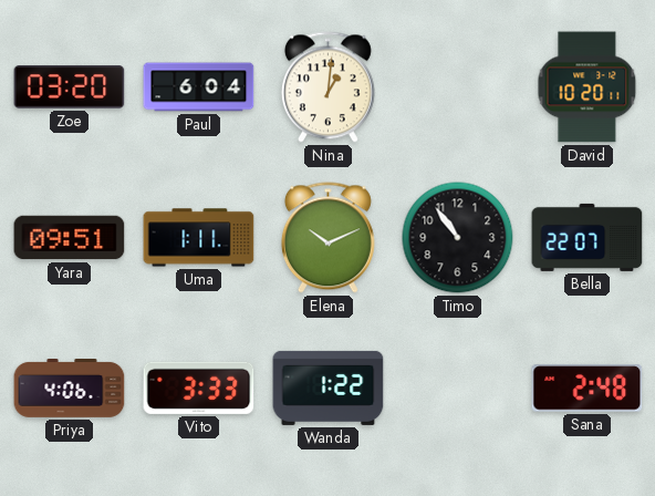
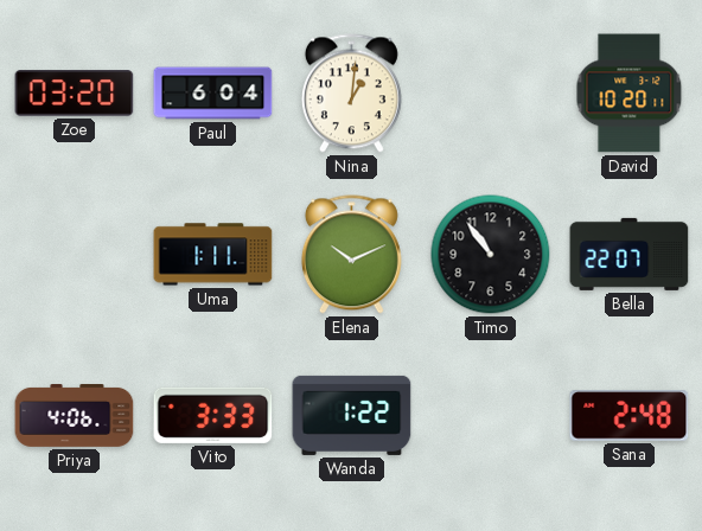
Yara: 09:51 -> none (70, 238)
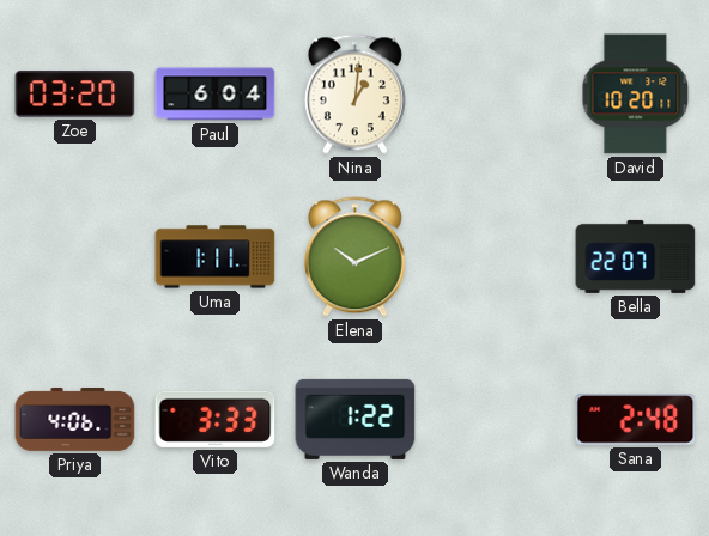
Timo: 10:54 -> none (491, 255)
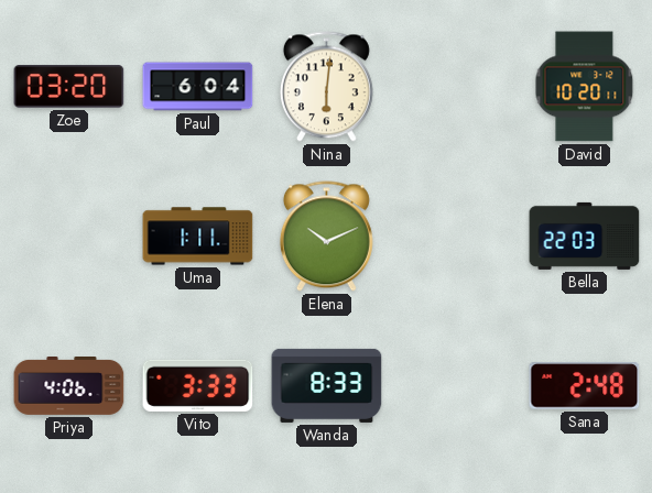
Nina: 1:01 -> 6:01 (326, 87)
Bella: 22:07 -> 22:03 (585, 235)
Wanda: 1:22 -> 8:33 (327, 385)
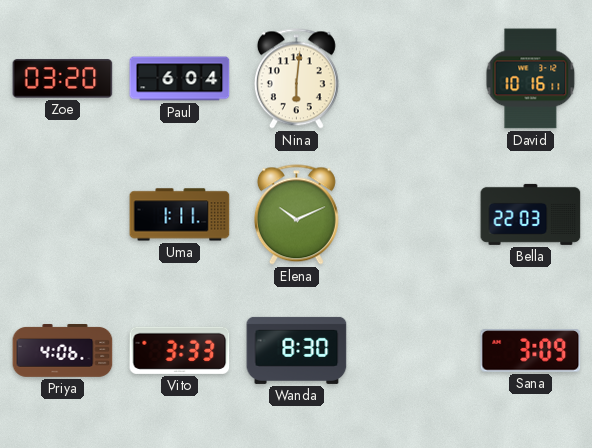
David: 10:20 -> 10:16 (531, 79)
Wanda: 8:33 -> 8:30 (297, 350)
Sana: 2:48 -> 3:09 (531, 351)
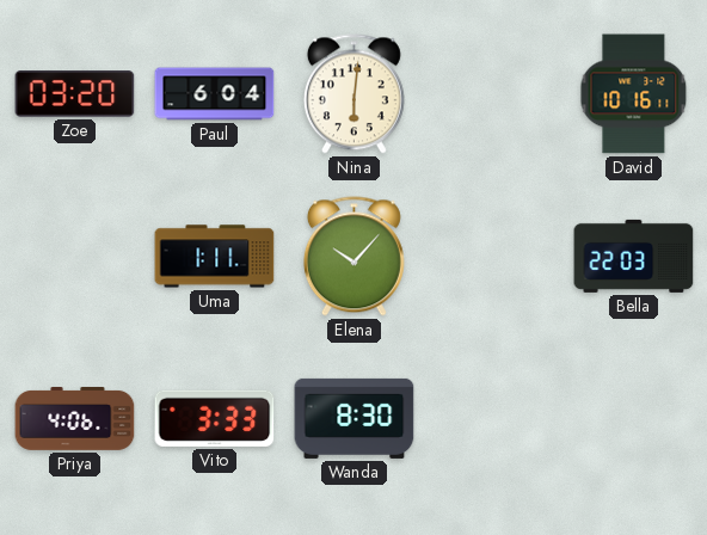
Elena: 10:11 -> 10:07 (353, 257)
Sana: 3:09 -> none (531, 351)
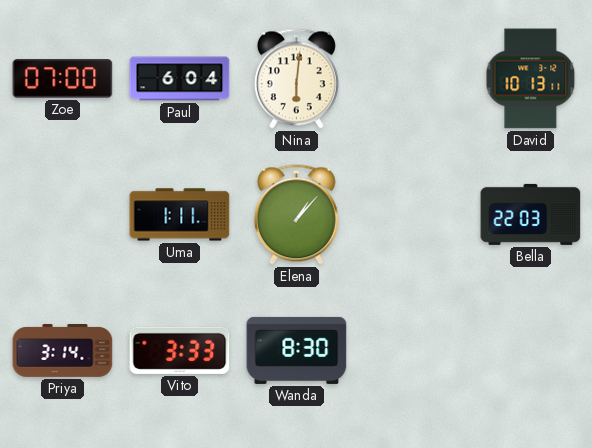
Zoe: 03:20 -> 07:00 (63, 79)
David: 10:16 -> 10:13 (531, 79)
Elena: 10:07 -> 1:07 (296, 215)
Priya: 4:06 -> 3:14 (63, 351)
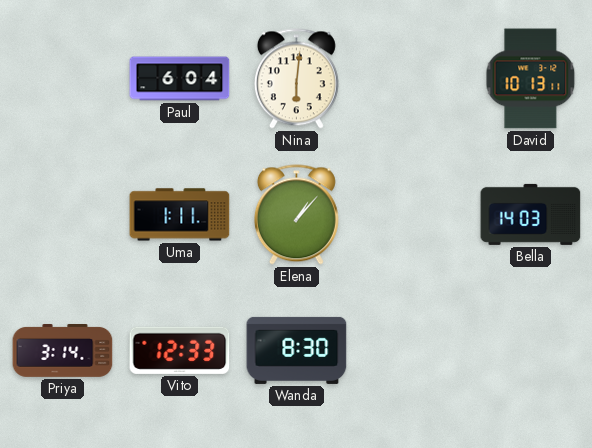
Zoe: 07:00 -> none (63, 79)
Bella: 22:03 -> 14:03 (531, 214)
Vito: 3:33 -> 12:33 (180, 350)
